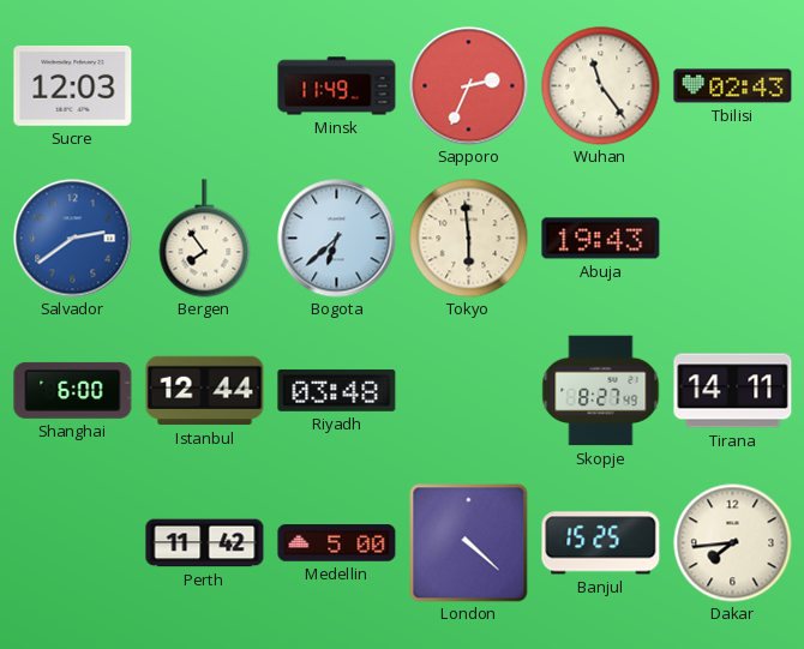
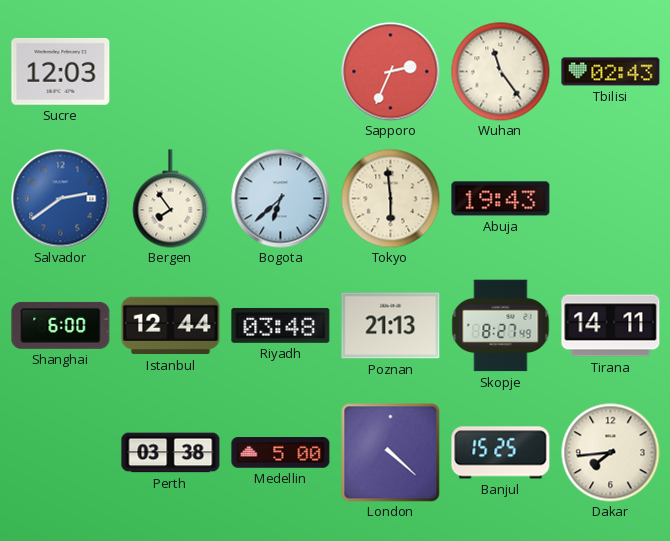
Minsk: 11:49 -> none (337, 86)
Poznan: none -> 21:13 (391, 326)
Perth: 11:42 -> 03:38 (171, 453)
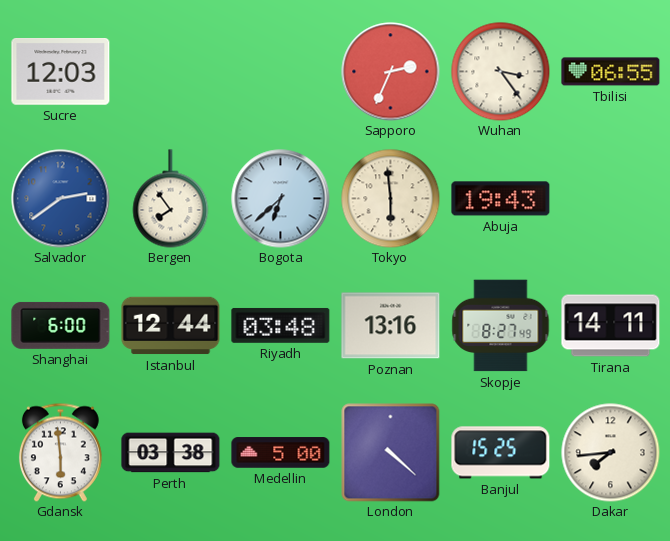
Wuhan: 11:24 -> 3:24 (501, 72)
Tbilisi: 02:43 -> 06:55 (611, 72)
Poznan: 21:13 -> 13:16 (391, 326)
Gdansk: none -> 5:59 (60, 452)
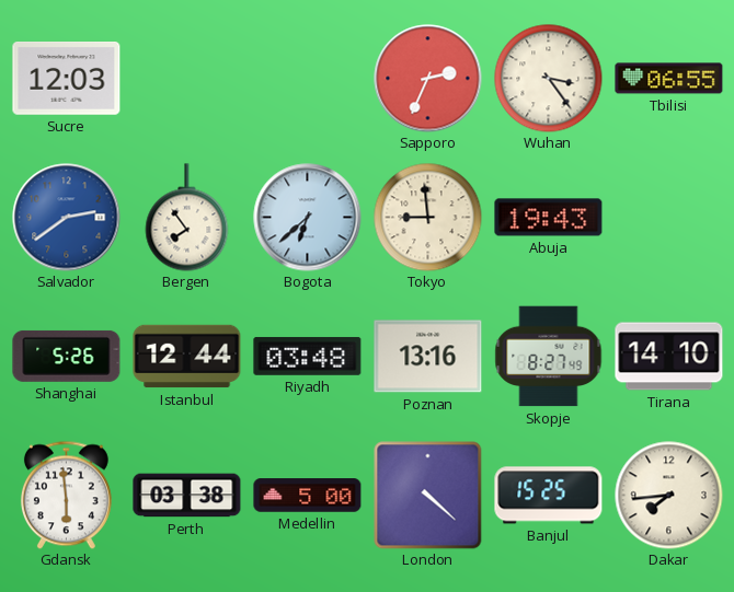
Tokyo: 5:59 -> 8:59 (428, 218)
Shanghai: 6:00 -> 5:26 (67, 356)
Tirana: 14:11 -> 14:10 (669, 357)
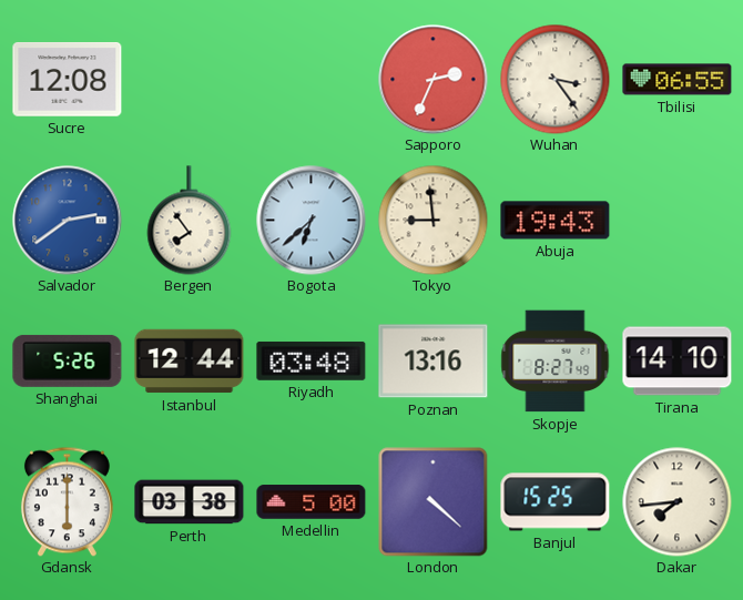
Sucre: 12:03 -> 12:08 (68, 80)
Gdansk: 5:59 -> 6:00 (67, 501)
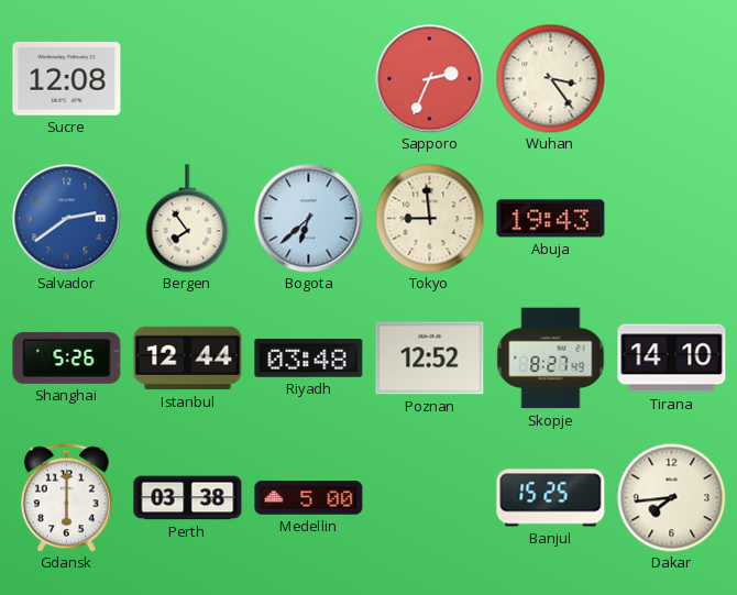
Tbilisi: 06:55 -> none (678, 80)
Poznan: 13:16 -> 12:52 (430, 359)
London: 4:22 -> none (434, 502)
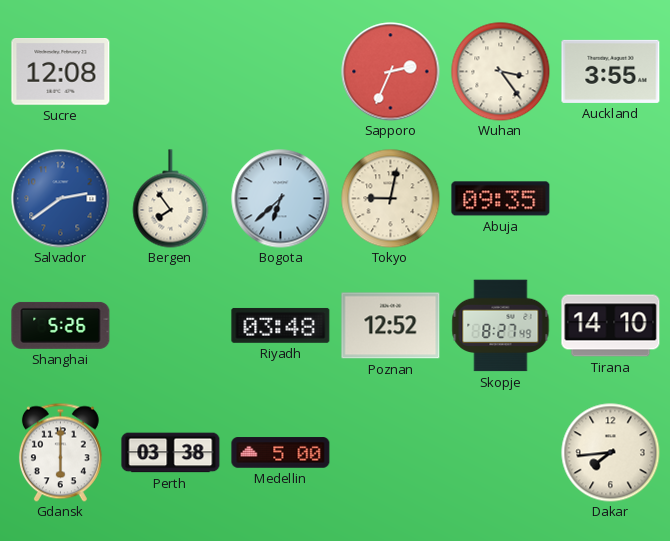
Auckland: none -> 3:55 (611, 71)
Tokyo: 8:59 -> 9:02 (391, 199)
Abuja: 19:43 -> 09:35 (501, 199)
Istanbul: 12:44 -> none (188, 359)
Banjul: 15:25 -> none (551, 498)
